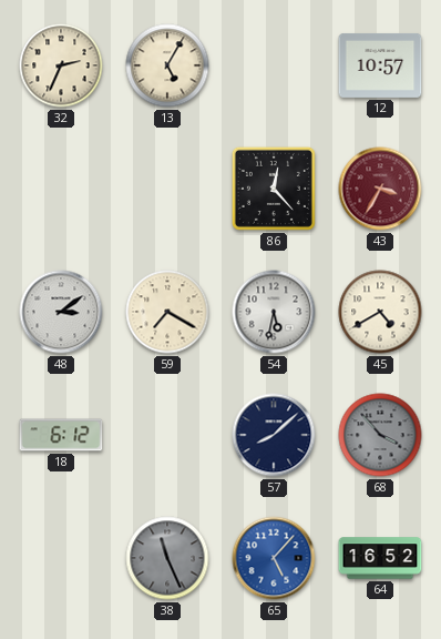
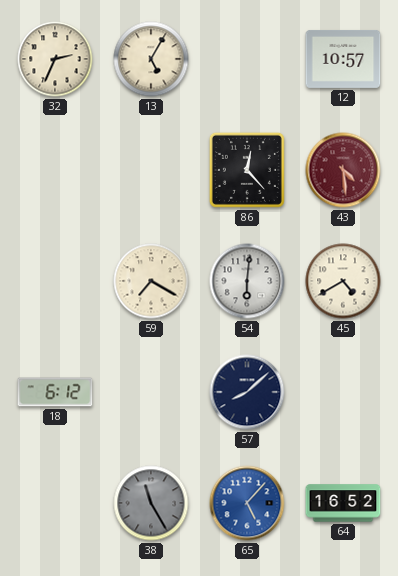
43: 3:35 -> 4:29 (343, 170)
48: 3:09 -> none (61, 312)
54: 5:32 -> 6:01 (247, 281)
68: 3:53 -> none (380, 435)
38: 11:26 -> 11:25 (151, 503)
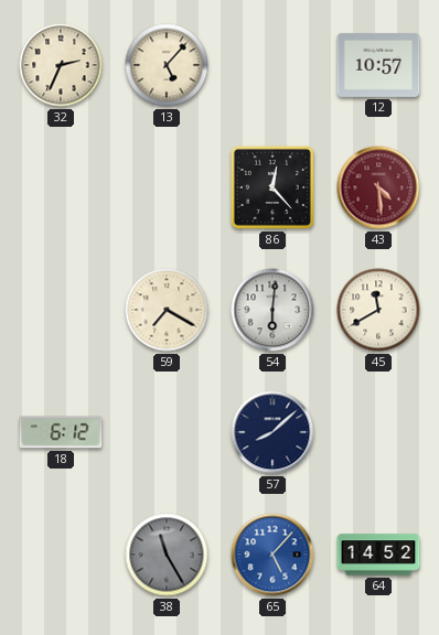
13: 5:05 -> 5:07 (167, 65)
45: 4:40 -> 11:40 (378, 310)
64: 16:52 -> 14:52 (378, 555)
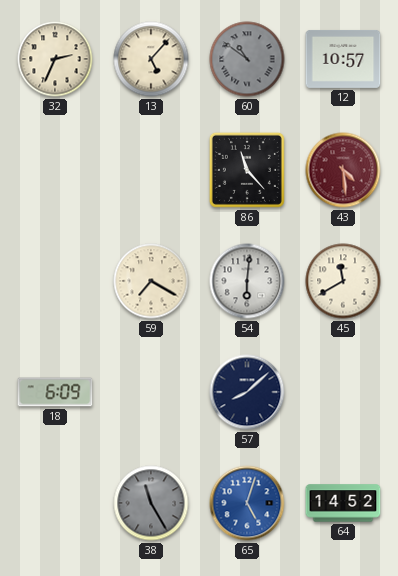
60: none -> 10:51 (247, 59)
86: 12:23 -> 11:23 (247, 170)
18: 6:12 -> 6:09 (55, 392)
65: 5:07 -> 5:03 (247, 503)
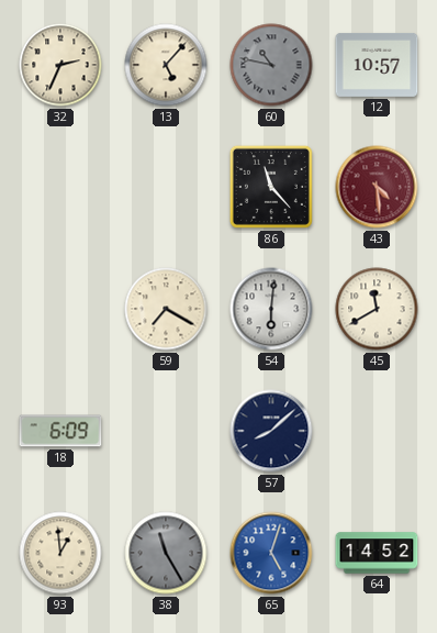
60: 10:51 -> 10:47 (271, 65)
93: none -> 12:59 (60, 553)
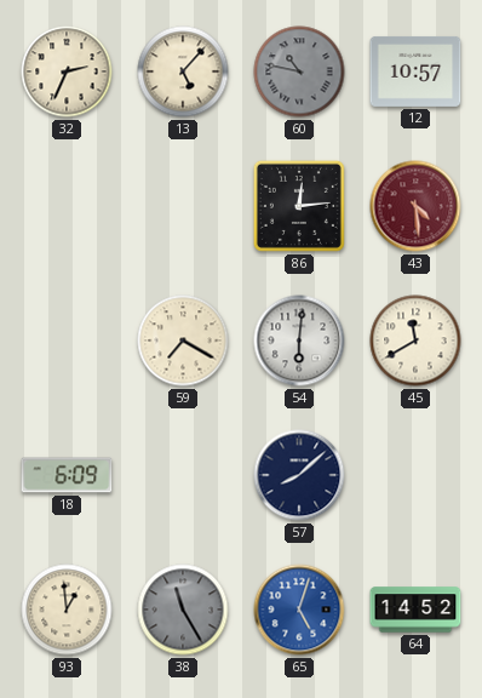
86: 11:23 -> 12:14 (299, 206)
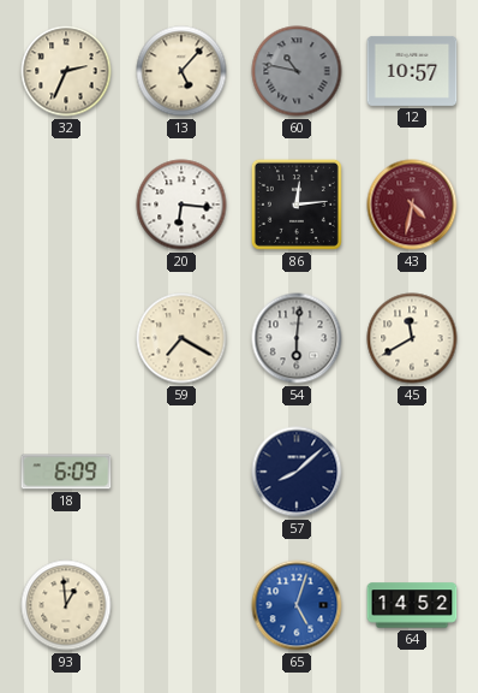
20: none -> 6:16 (181, 205)
43: 4:29 -> 4:32 (412, 205)
38: 11:25 -> none (183, 610)
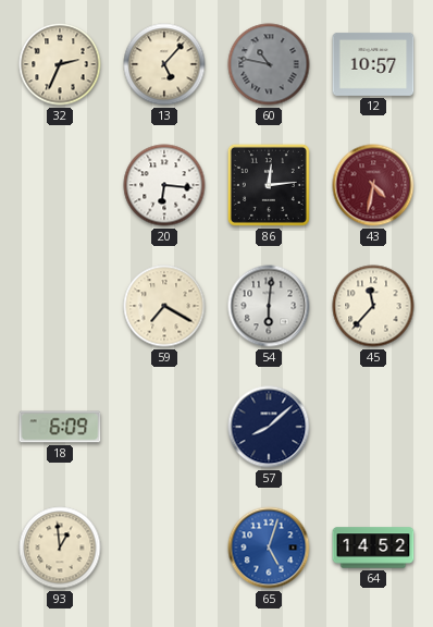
45: 11:40 -> 11:37 (373, 306)
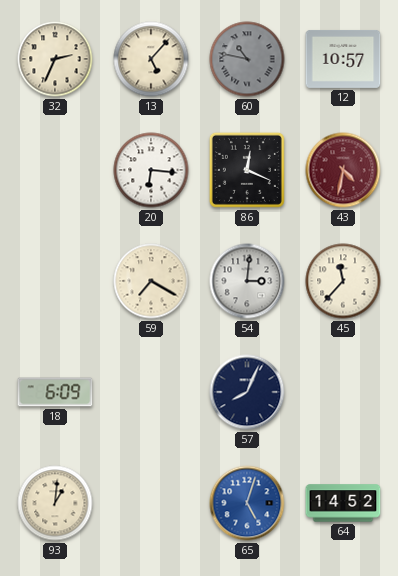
86: 12:14 -> 12:19 (247, 170)
54: 6:01 -> 3:01 (247, 281)
57: 8:08 -> 8:04 (247, 392)
93: 12:59 -> 1:01 (55, 503)
